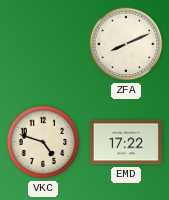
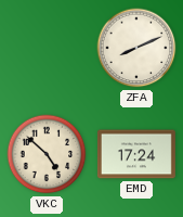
VKC: 4:48 -> 4:52 (47, 154)
EMD: 17:22 -> 17:24 (136, 154)
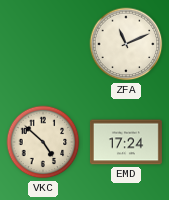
ZFA: 8:11 -> 11:11 (126, 44)
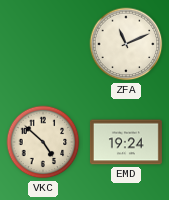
EMD: 17:24 -> 19:24 (126, 142)
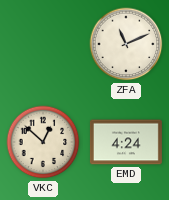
VKC: 4:52 -> 12:52 (43, 142)
EMD: 19:24 -> 4:24 (126, 142)
